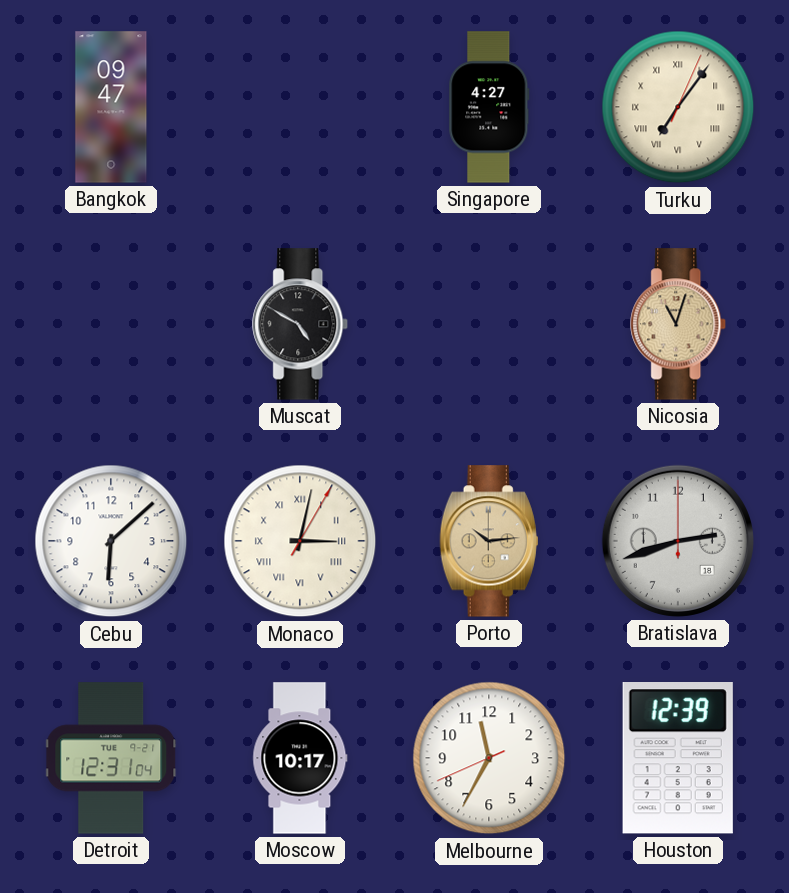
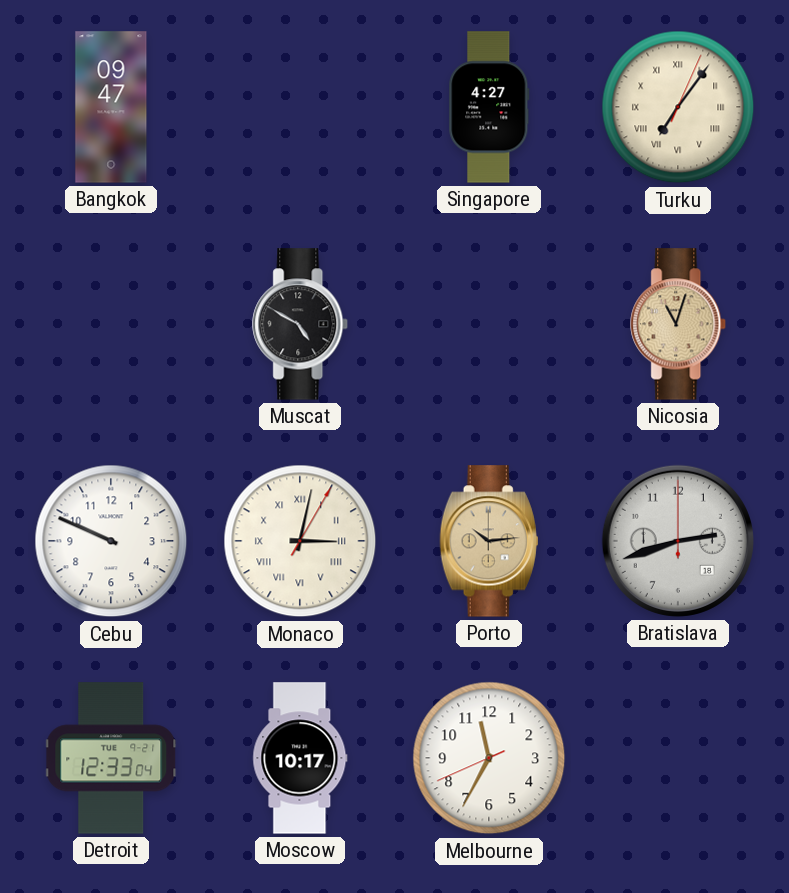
Cebu: 6:08 -> 9:49 (111, 541)
Detroit: 12:31 -> 12:33 (112, 758)
Houston: 12:39 -> none (678, 759)
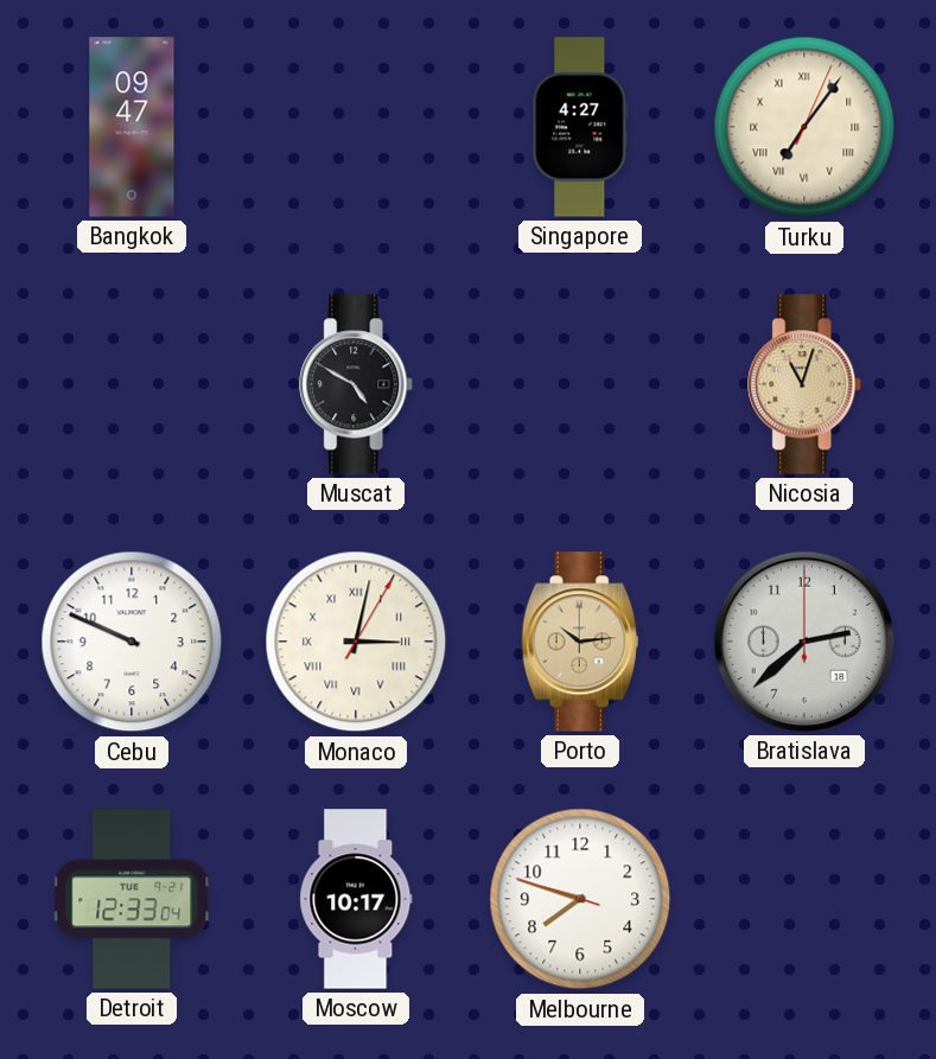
Bratislava: 2:42 -> 2:38 (804, 642)
Melbourne: 11:34 -> 7:47 (580, 899)
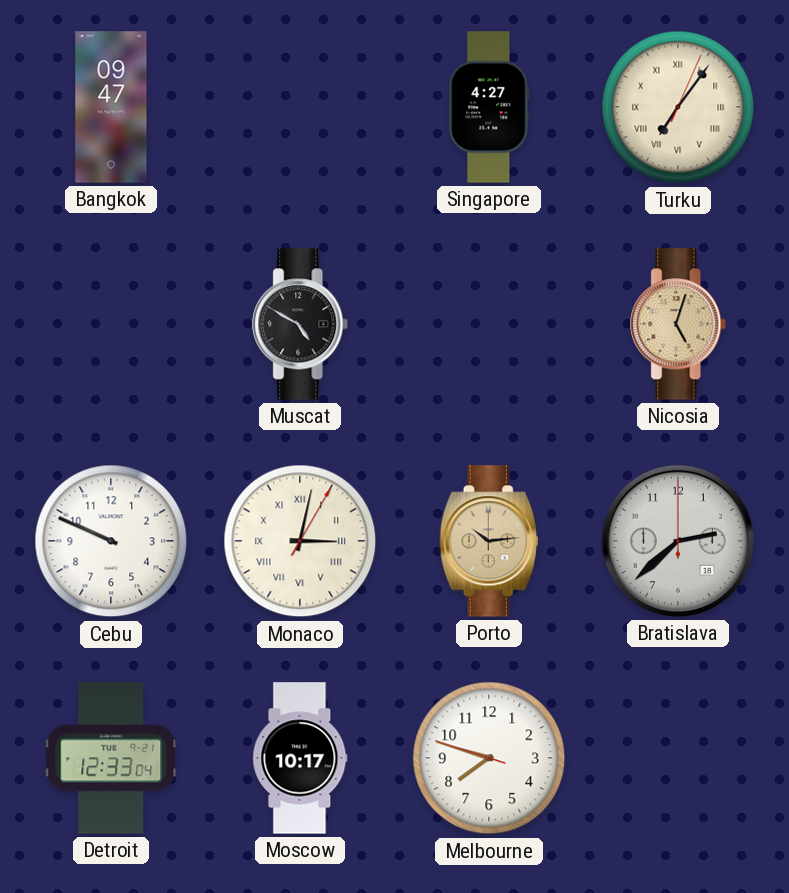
Nicosia: 11:03 -> 5:03 (679, 324)
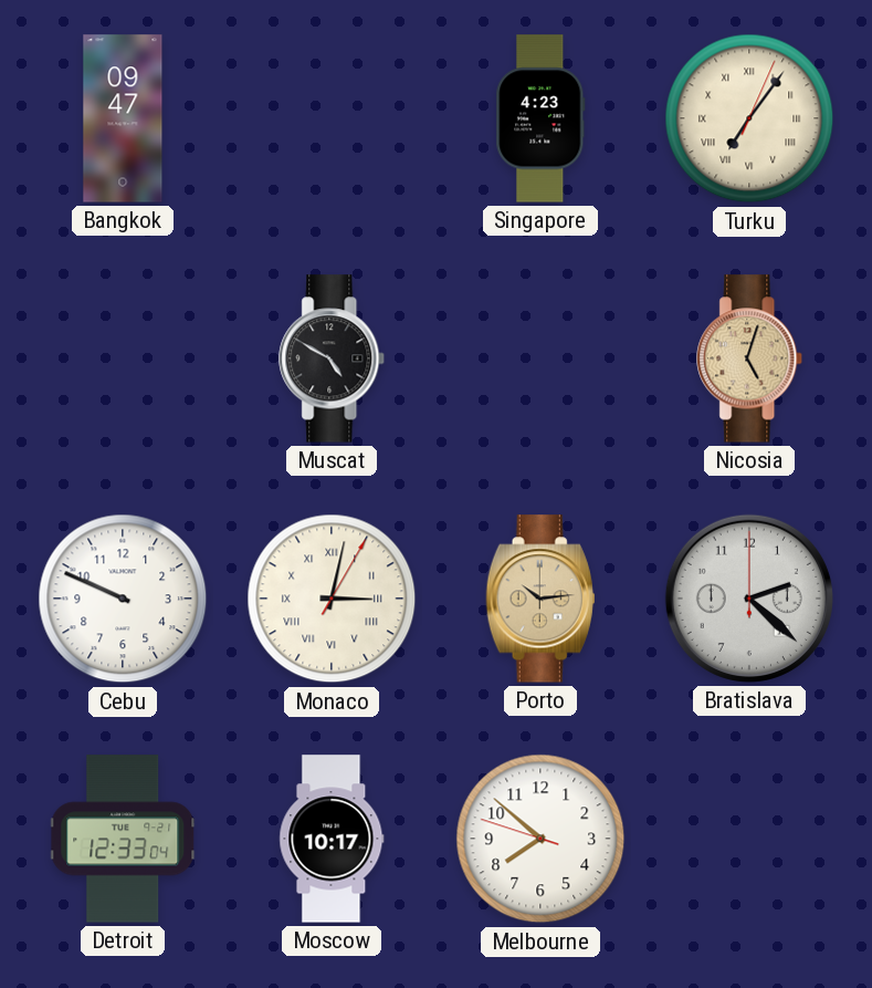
Singapore: 4:27 -> 4:23 (540, 118)
Bratislava: 2:38 -> 2:22 (749, 599)
Melbourne: 7:47 -> 7:51 (540, 839)
